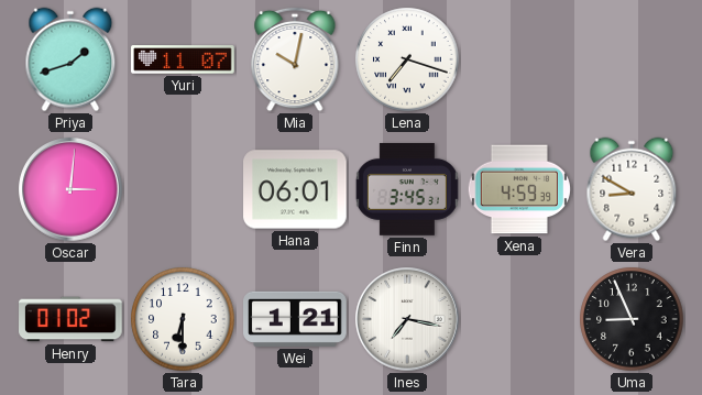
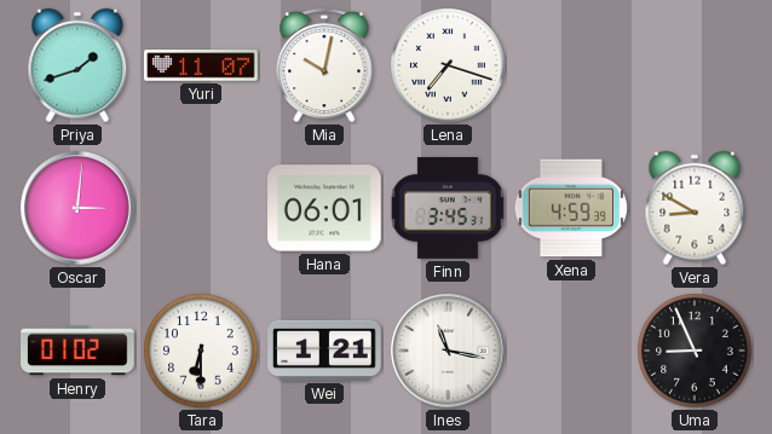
Ines: 7:17 -> 11:17 (448, 351)
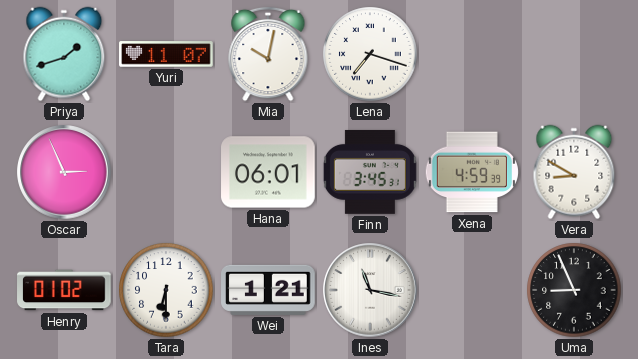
Oscar: 3:01 -> 2:56 (64, 172)
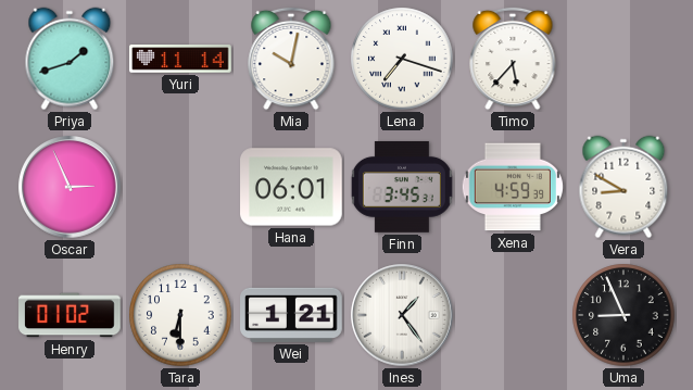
Yuri: 11:07 -> 11:14 (180, 59)
Timo: none -> 5:37 (513, 59)
Ines: 11:17 -> 1:24 (402, 315)
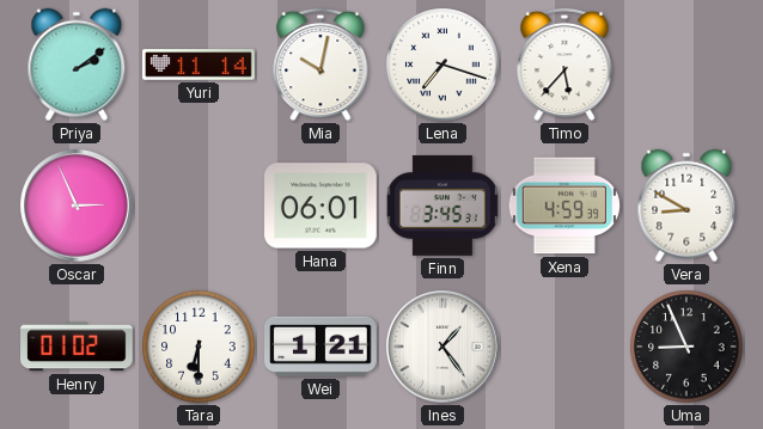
Priya: 1:42 -> 2:09 (77, 65)
